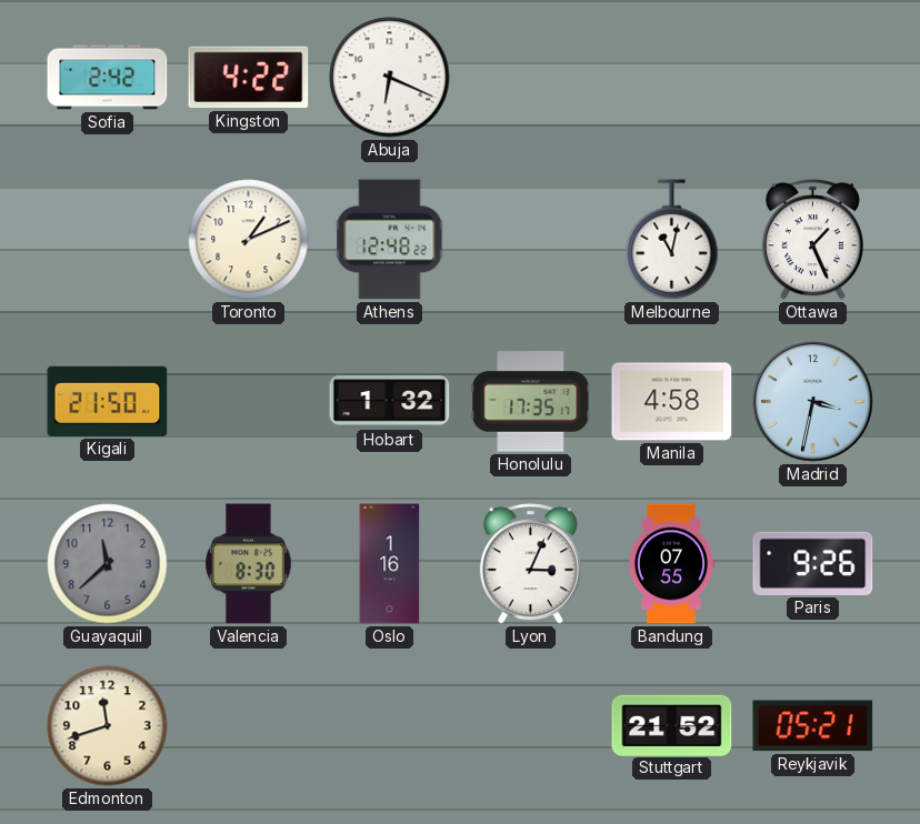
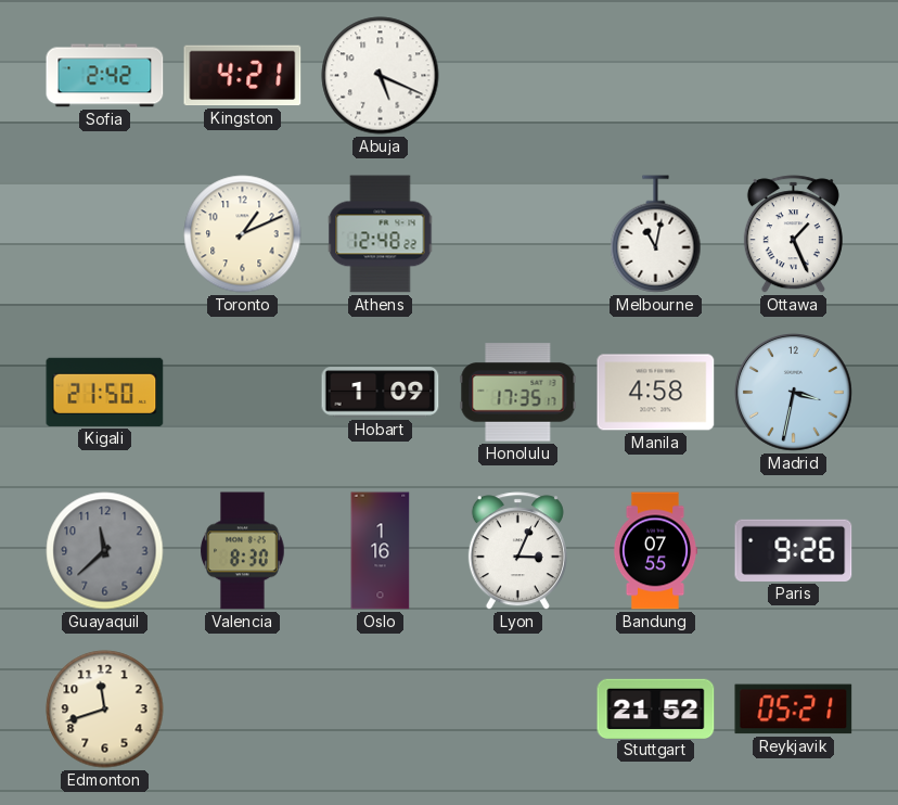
Kingston: 4:22 -> 4:21 (243, 76)
Abuja: 6:19 -> 5:19 (381, 76)
Hobart: 1:32 -> 1:09 (381, 393)
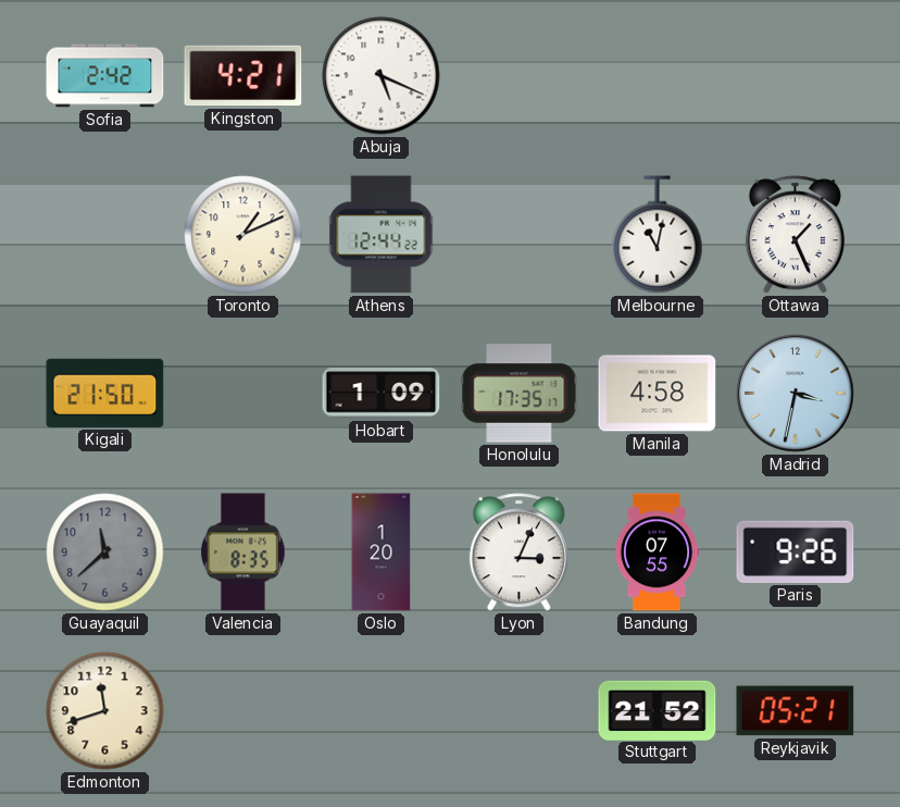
Athens: 12:48 -> 12:44 (382, 235)
Valencia: 8:30 -> 8:35 (243, 553)
Oslo: 1:16 -> 1:20 (382, 553)
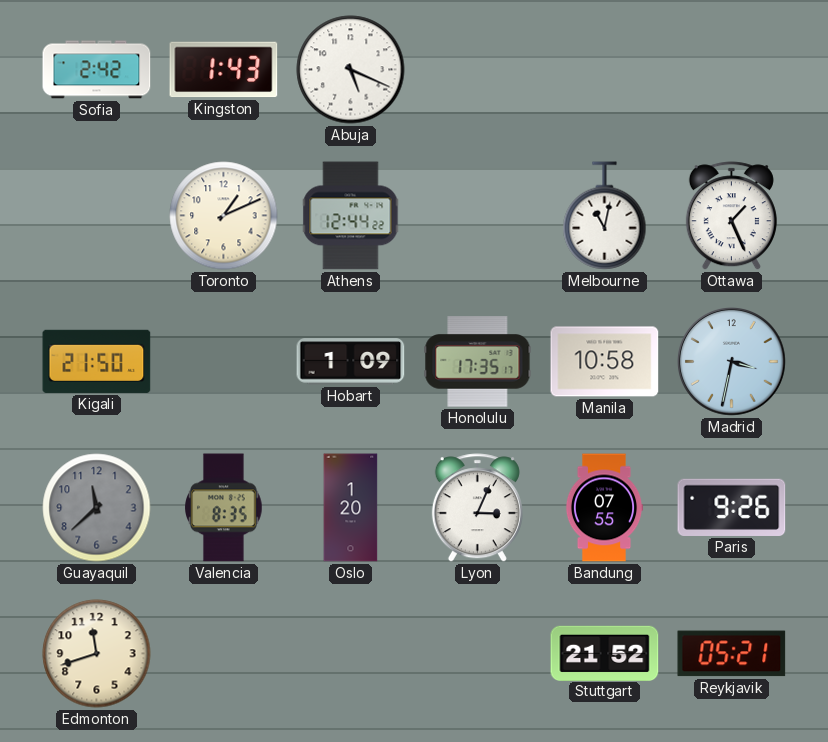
Kingston: 4:21 -> 1:43 (224, 70)
Manila: 4:58 -> 10:58 (605, 362)
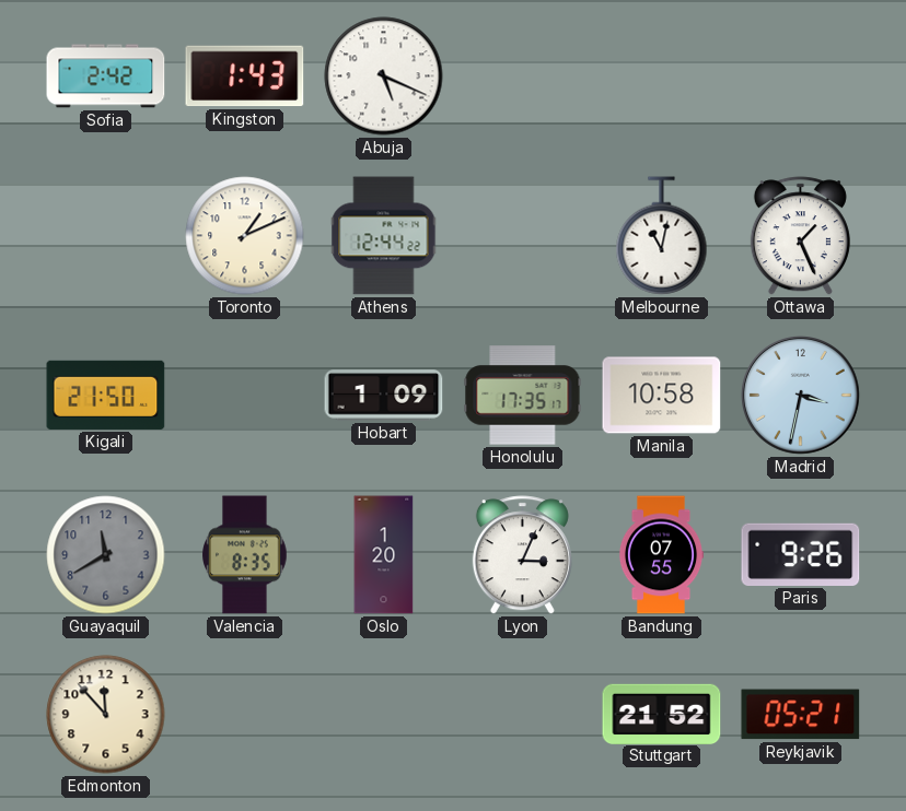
Guayaquil: 11:38 -> 11:40 (106, 555)
Edmonton: 11:42 -> 11:53 (106, 715)
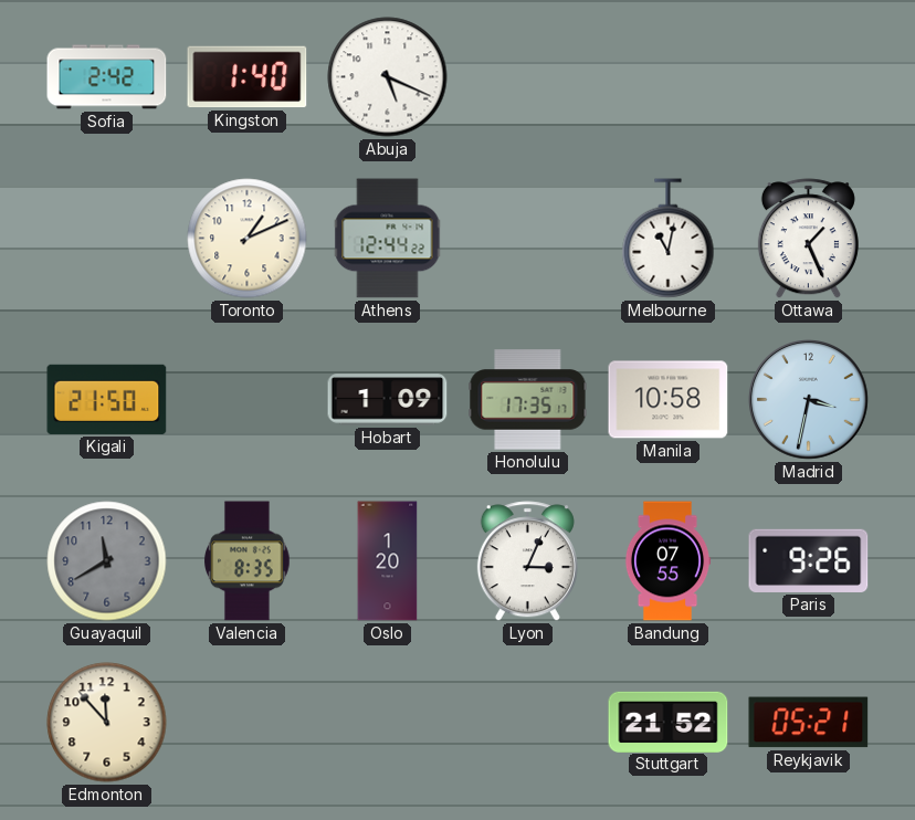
Kingston: 1:43 -> 1:40 (248, 77)
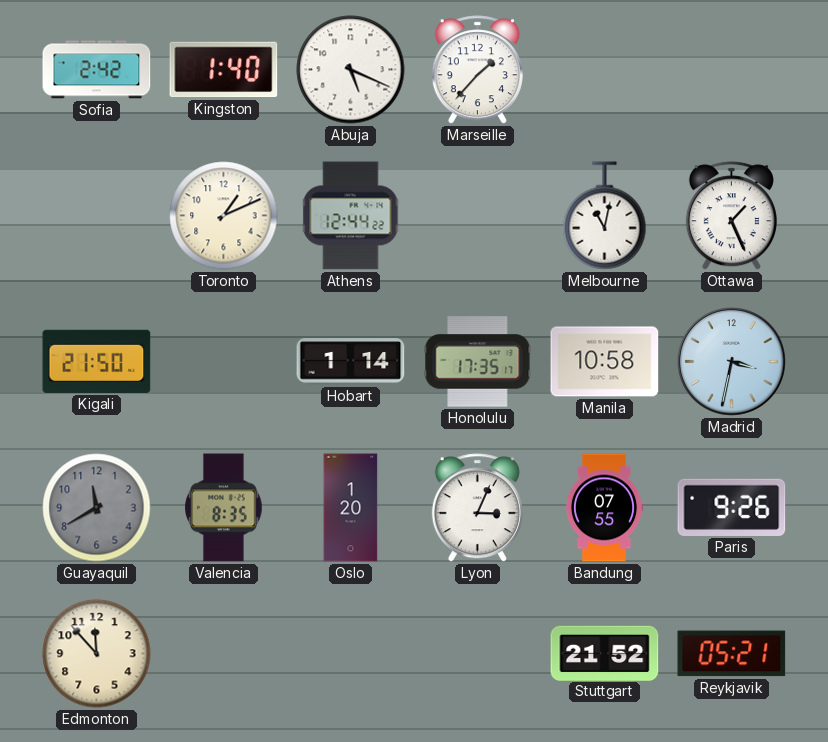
Marseille: none -> 1:37 (477, 70)
Hobart: 1:09 -> 1:14 (351, 362)
